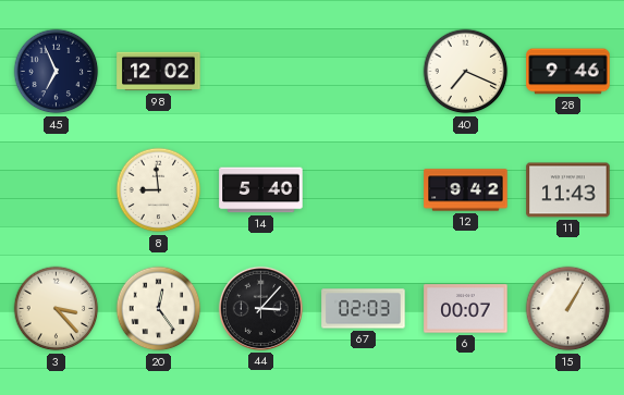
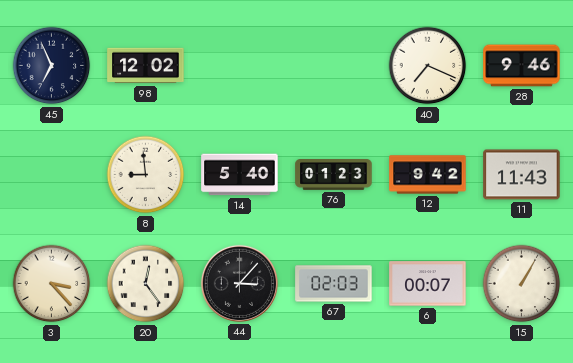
76: none -> 01:23 (334, 175)
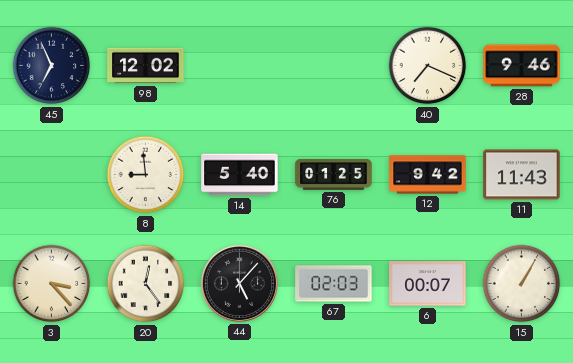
76: 01:23 -> 01:25 (334, 175)
44: 3:07 -> 5:07 (239, 283)
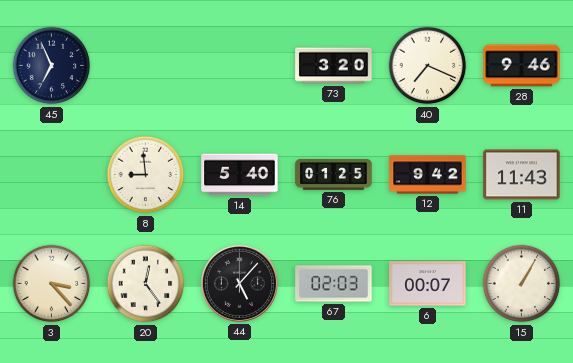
98: 12:02 -> none (146, 66)
73: none -> 3:20 (334, 66)
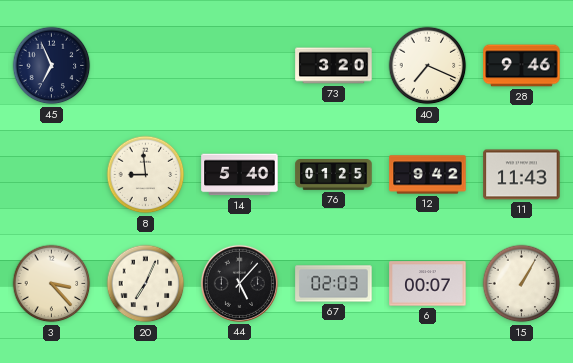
20: 12:24 -> 7:04 (146, 284)
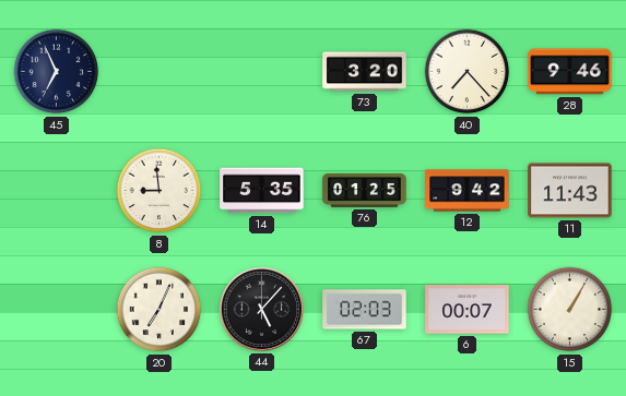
40: 7:19 -> 7:23 (468, 72)
14: 5:40 -> 5:35 (262, 191)
3: 3:23 -> none (52, 284)
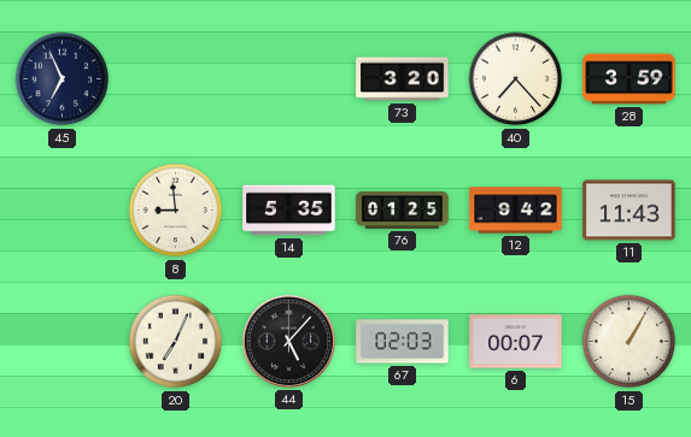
28: 9:46 -> 3:59 (629, 79)
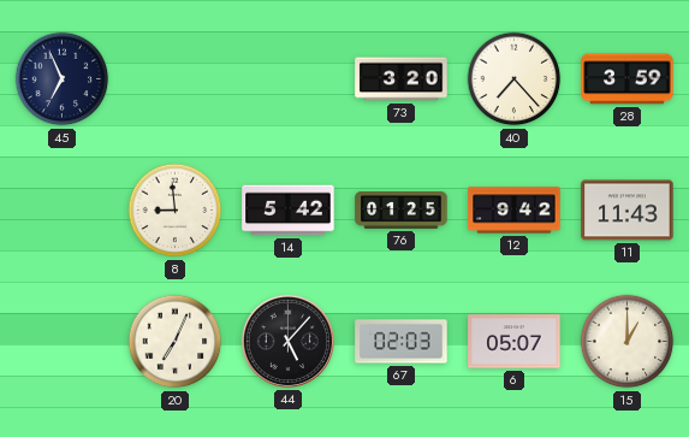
14: 5:35 -> 5:42 (289, 211)
6: 00:07 -> 05:07 (515, 342)
15: 1:05 -> 1:00 (628, 342)
